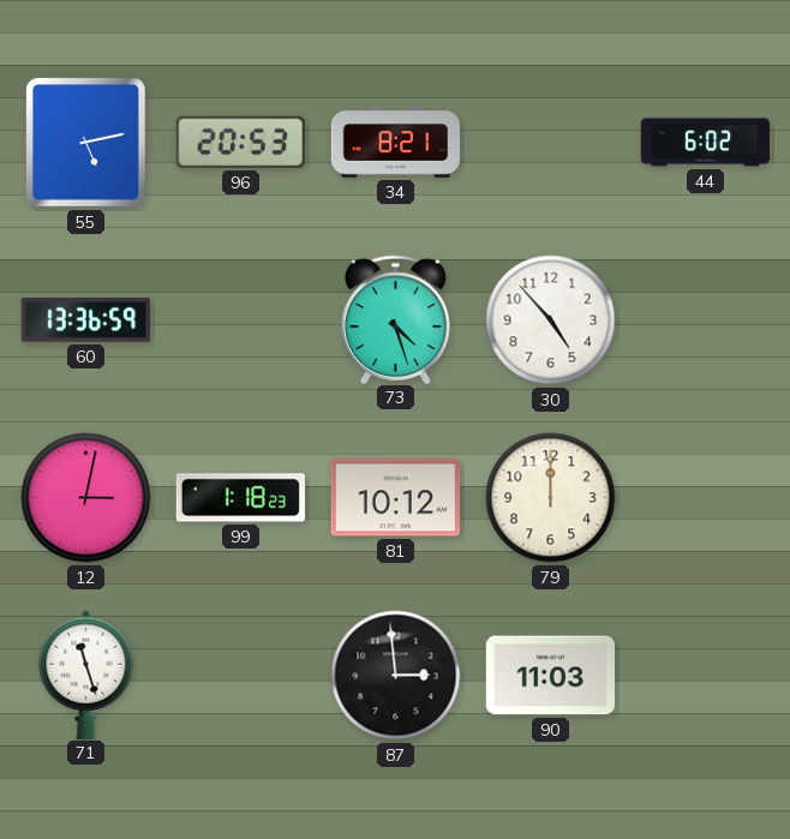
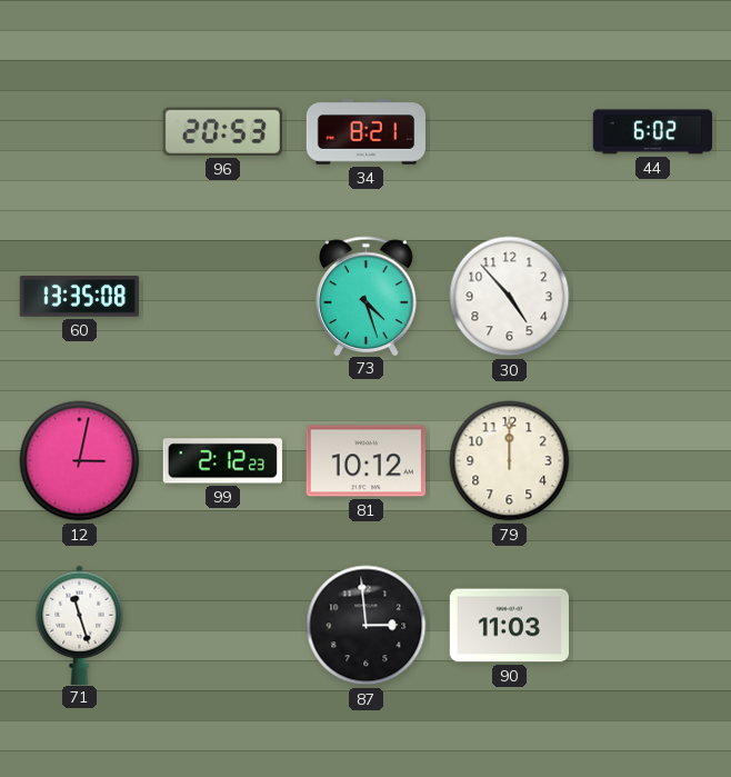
55: 5:13 -> none (86, 143)
60: 13:36 -> 13:35 (79, 297)
99: 1:18 -> 2:12 (222, 461)
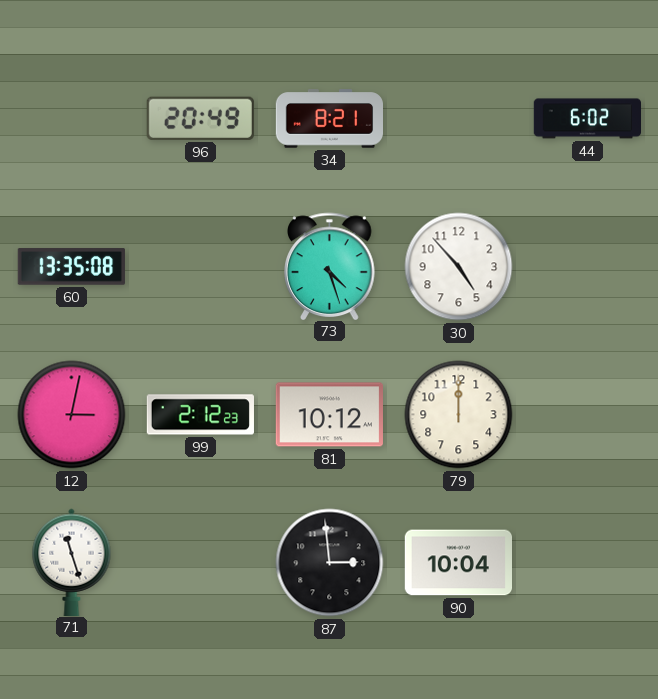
96: 20:53 -> 20:49 (200, 118)
90: 11:03 -> 10:04 (458, 563)
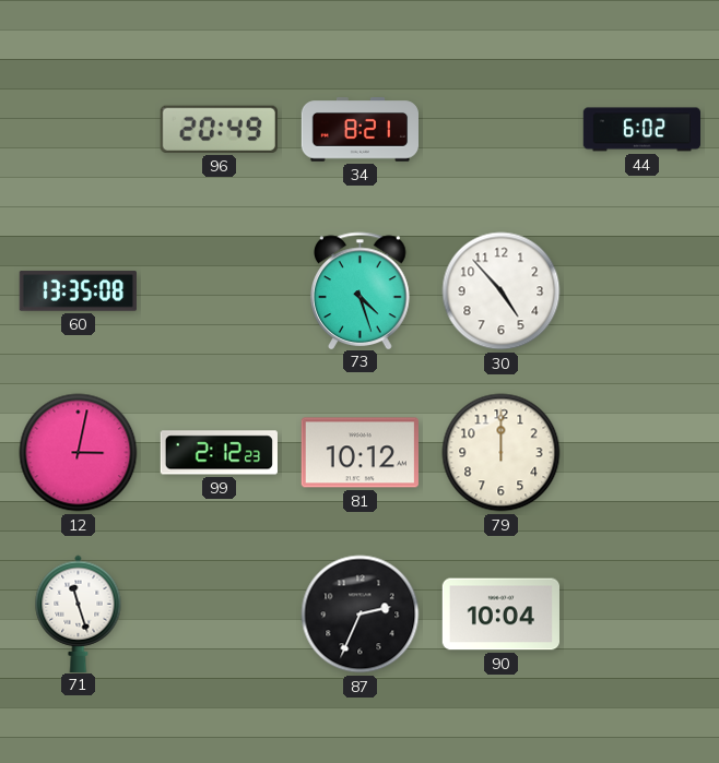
87: 2:59 -> 2:34 (361, 615)
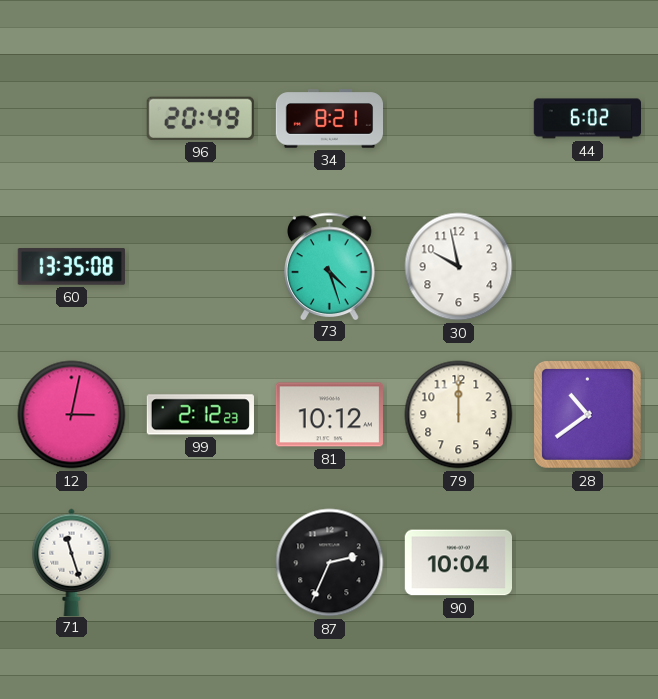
30: 4:53 -> 9:58 (459, 267)
28: none -> 10:39 (587, 414)
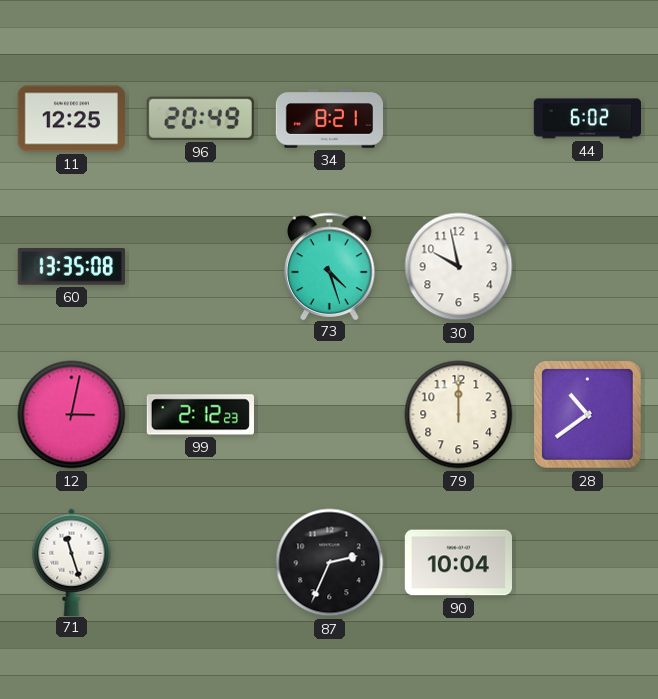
11: none -> 12:25 (71, 119)
81: 10:12 -> none (329, 415)
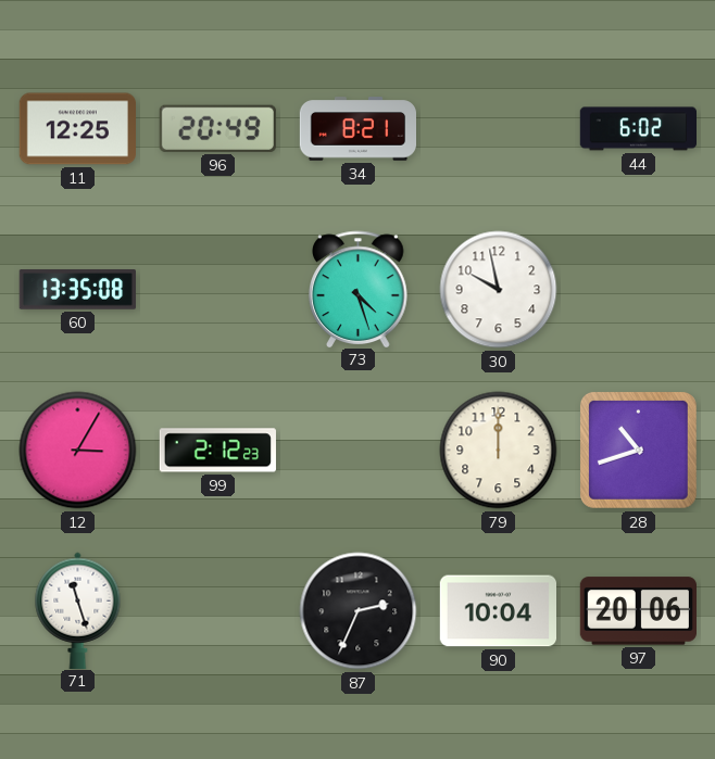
12: 3:02 -> 3:05 (78, 451)
28: 10:39 -> 10:42 (638, 450)
97: none -> 20:06 (638, 611)
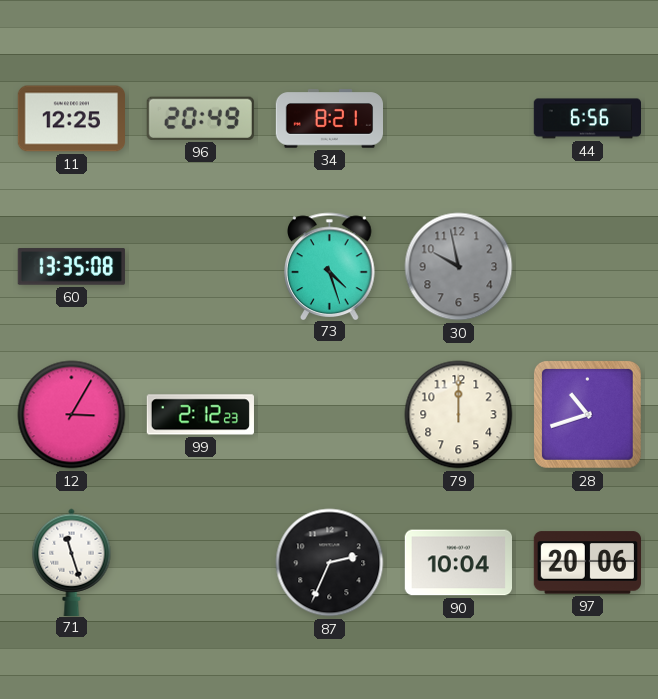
44: 6:02 -> 6:56 (587, 119)
30 dial: white -> grey (459, 267)
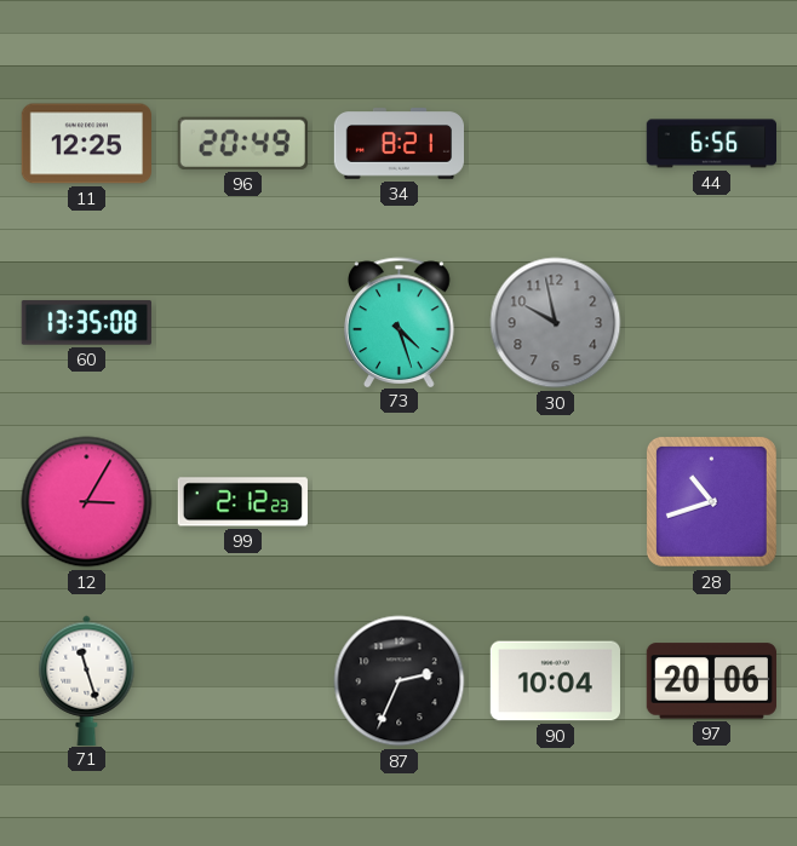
79: 12:00 -> none (459, 415)
